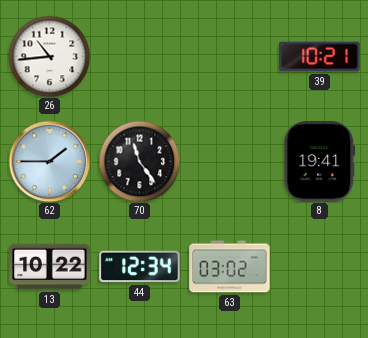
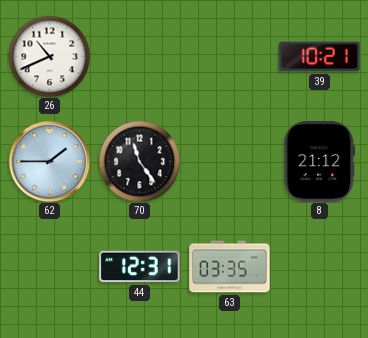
26: 10:44 -> 10:41 (49, 56)
8: 19:41 -> 21:12 (320, 162)
13: 10:22 -> none (50, 267)
44: 12:34 -> 12:31 (140, 267)
63: 03:02 -> 03:35 (230, 267)
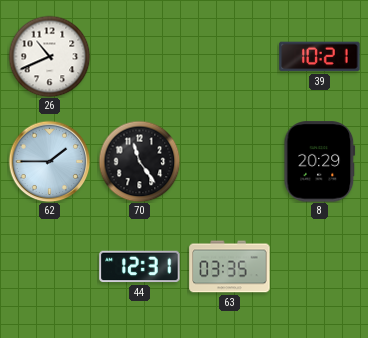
8: 21:12 -> 20:29 (320, 162)
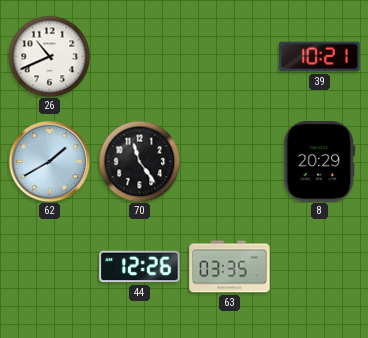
62: 1:45 -> 1:40 (49, 161)
44: 12:31 -> 12:26 (140, 267)
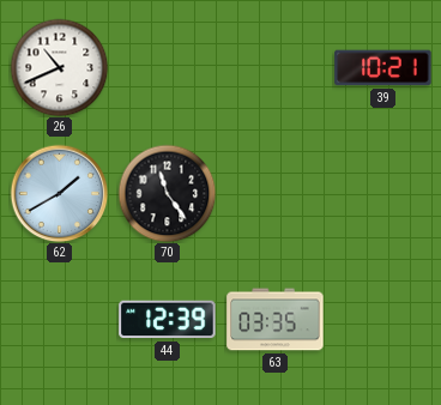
8: 20:29 -> none (320, 162)
44: 12:26 -> 12:39 (168, 320)
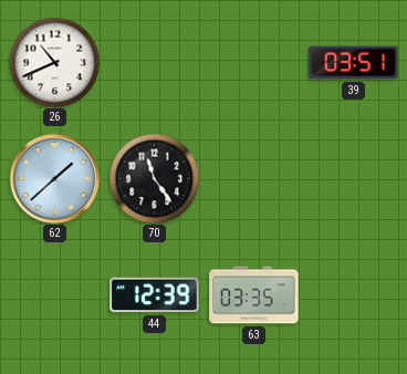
39: 10:21 -> 03:51 (354, 63)
62: 1:40 -> 1:38 (54, 178)
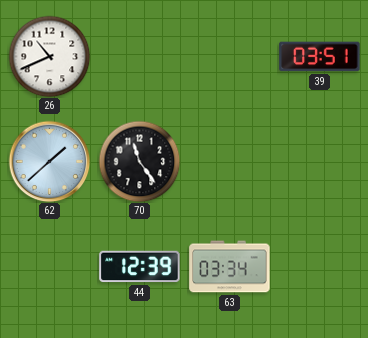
63: 03:35 -> 03:34 (230, 267)
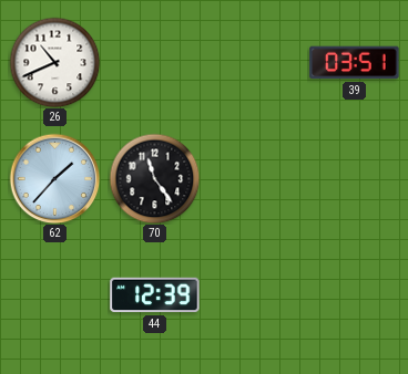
62: 1:38 -> 1:37 (54, 178)
63: 03:34 -> none (230, 267)
